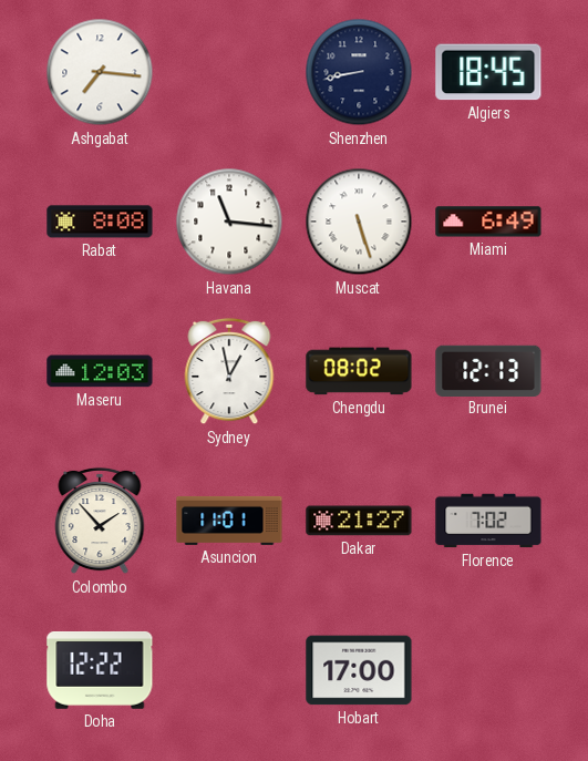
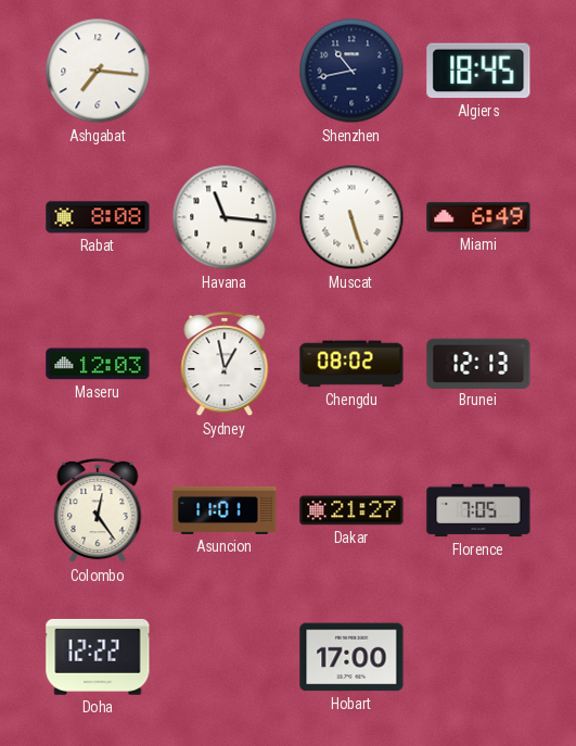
Shenzhen: 8:43 -> 10:43 (351, 71)
Colombo: 1:53 -> 12:24 (98, 510)
Florence: 7:02 -> 7:05 (478, 510)
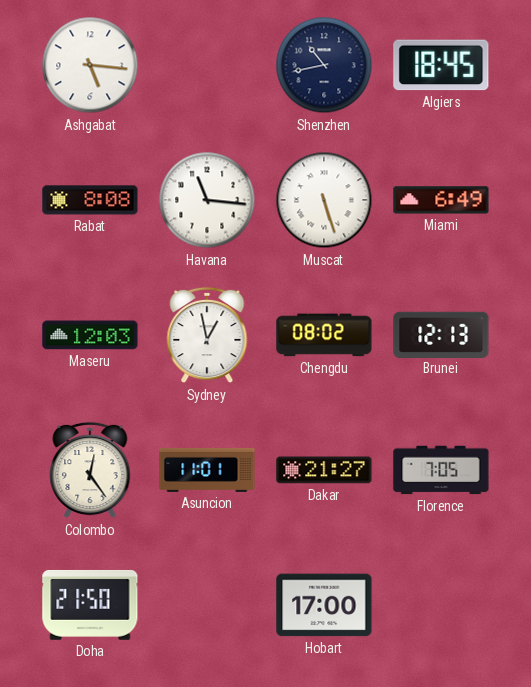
Ashgabat: 7:16 -> 5:16 (90, 65)
Doha: 12:22 -> 21:50 (90, 605)
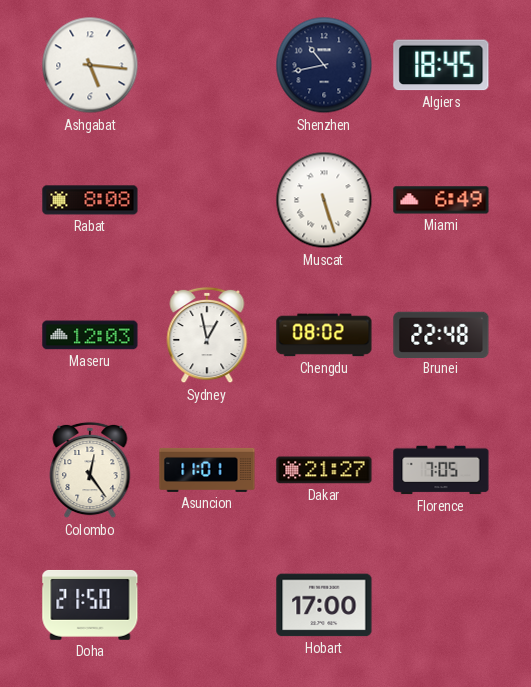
Havana: 11:16 -> none (207, 200)
Brunei: 12:13 -> 22:48 (441, 334)
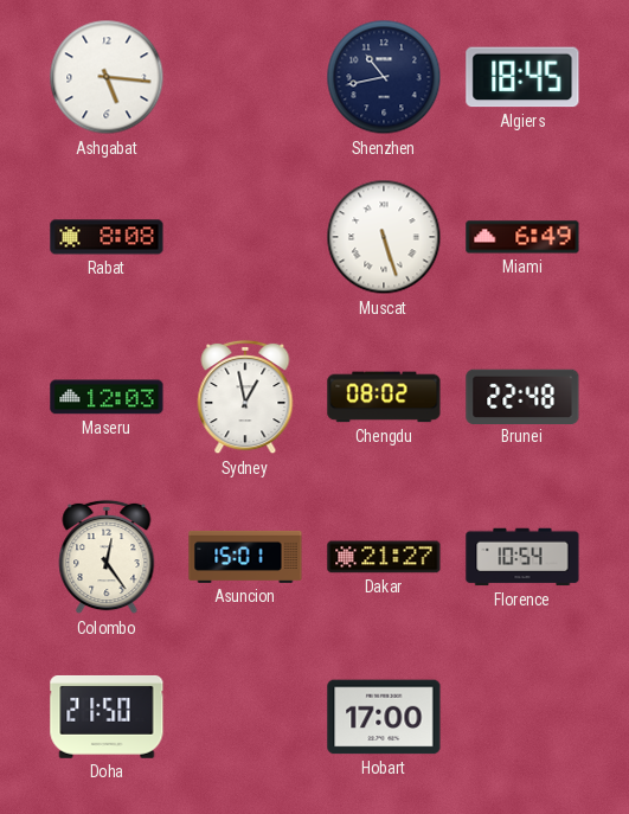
Asuncion: 11:01 -> 15:01 (245, 557)
Florence: 7:05 -> 10:54 (522, 557)
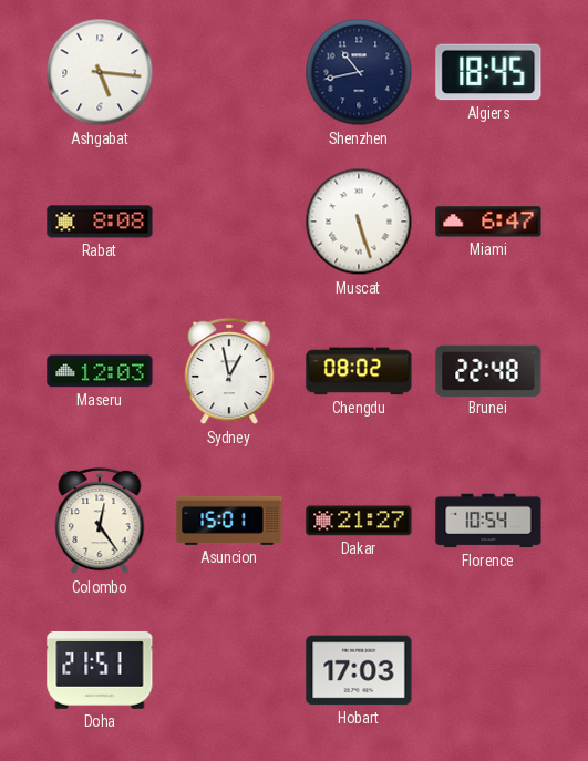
Miami: 6:49 -> 6:47 (488, 222)
Doha: 21:50 -> 21:51 (100, 670)
Hobart: 17:00 -> 17:03 (359, 670)
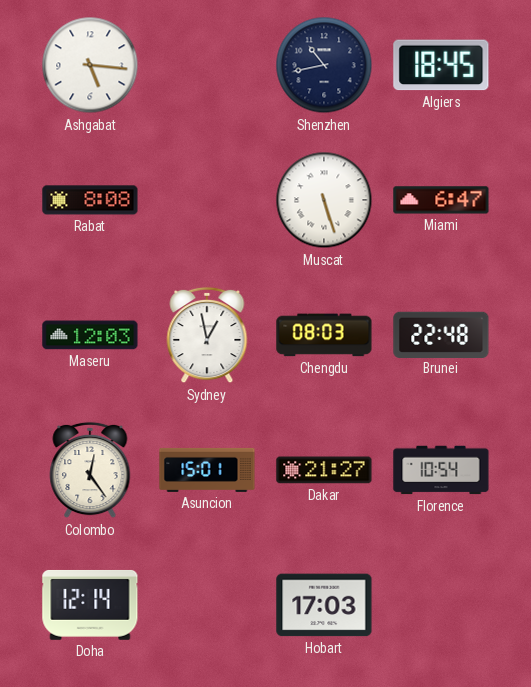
Chengdu: 08:02 -> 08:03 (324, 335)
Doha: 21:51 -> 12:14 (90, 605)
